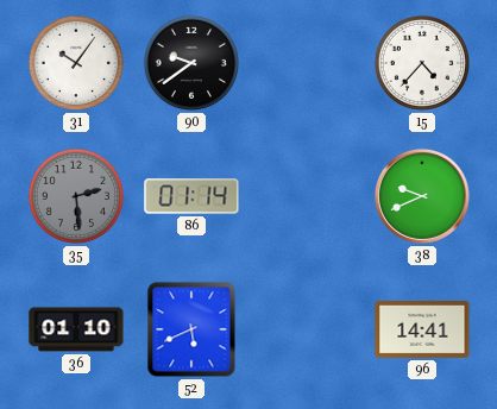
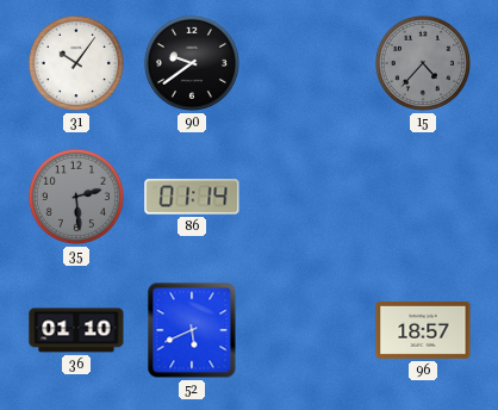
15 dial: white -> grey (423, 63)
38: 9:41 -> none (422, 196)
96: 14:41 -> 18:57 (423, 330)
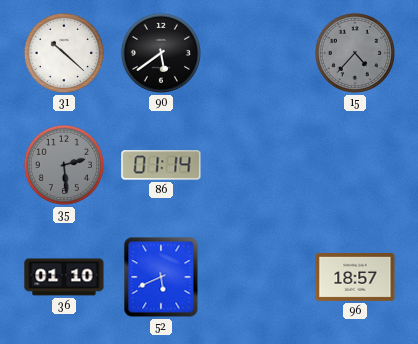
31: 10:06 -> 10:22 (64, 53)
90: 9:39 -> 5:39 (161, 53)
